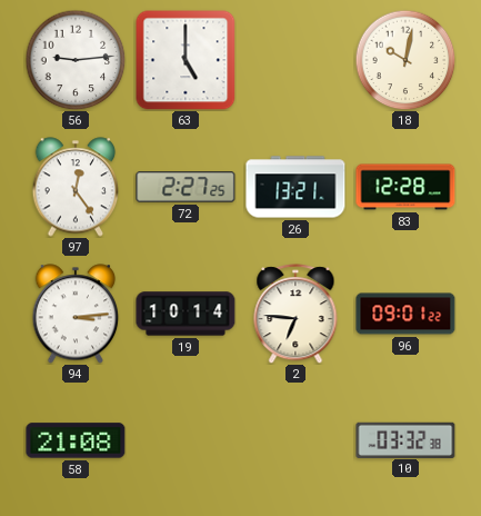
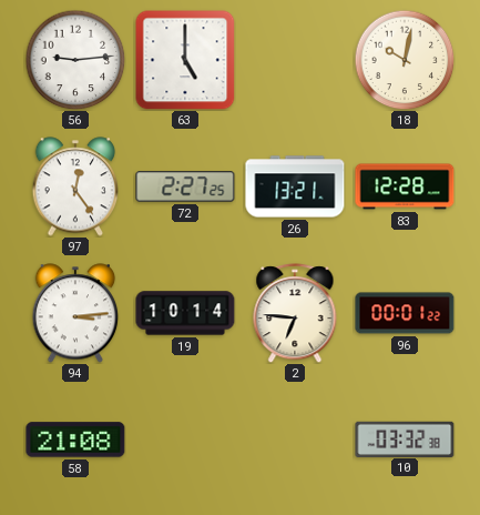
96: 09:01 -> 00:01 (405, 313)
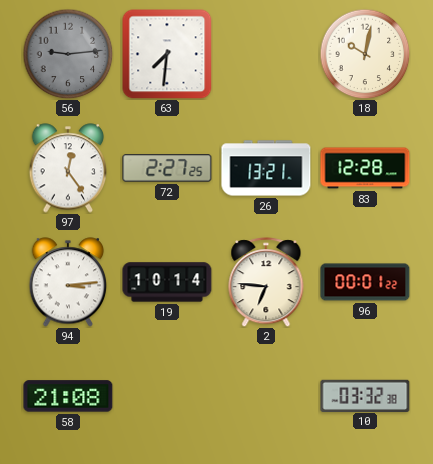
56 dial: white -> grey (68, 54)
63: 5:00 -> 7:31 (167, 54)
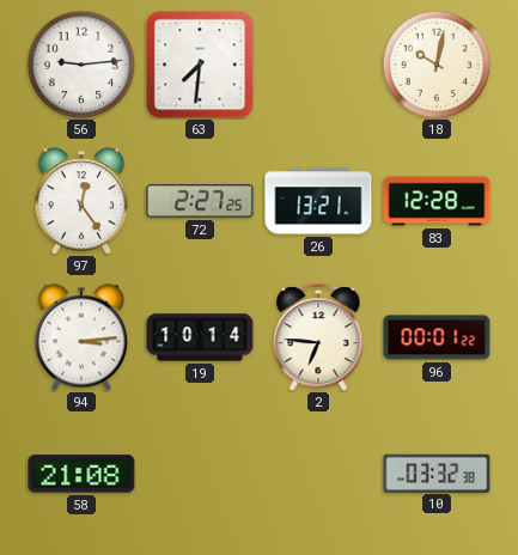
56 dial: grey -> white (81, 65)
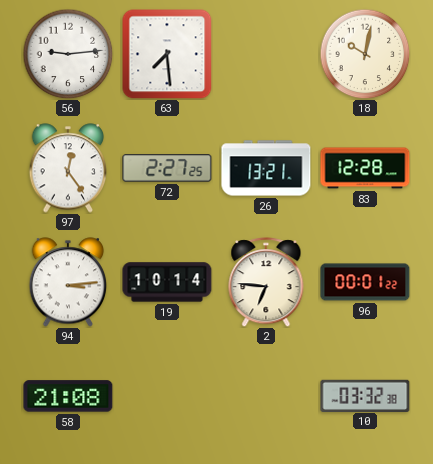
63: 7:31 -> 7:29 (167, 54)
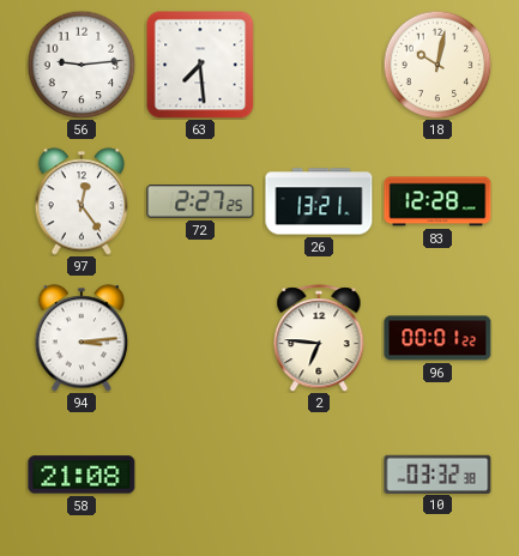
19: 10:14 -> none (167, 282)
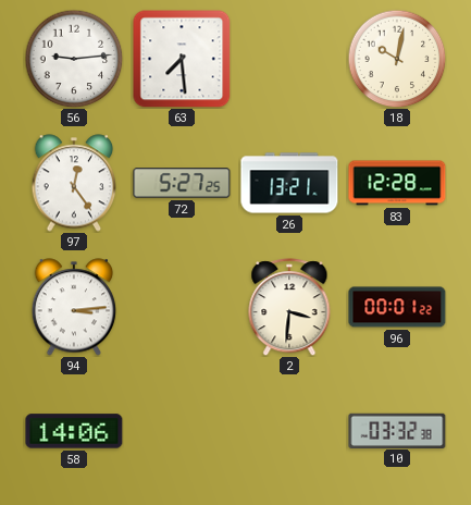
72: 2:27 -> 5:27 (182, 183)
2: 6:46 -> 3:31 (289, 307)
58: 21:08 -> 14:06 (74, 431)
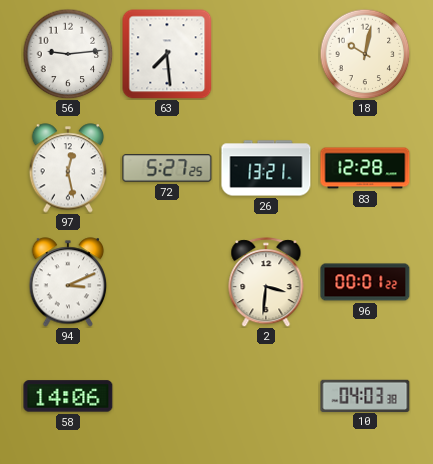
97: 12:24 -> 12:28 (68, 168)
94: 3:14 -> 3:11 (68, 282)
10: 03:32 -> 04:03 (365, 395)
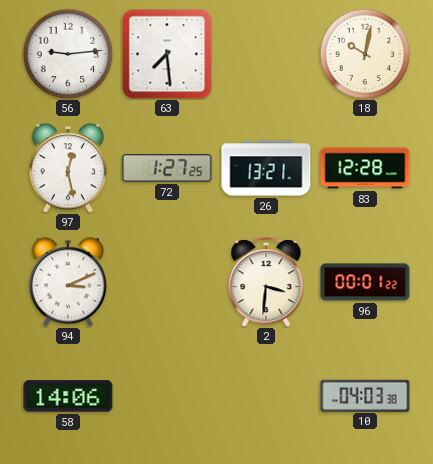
72: 5:27 -> 1:27 (167, 168)
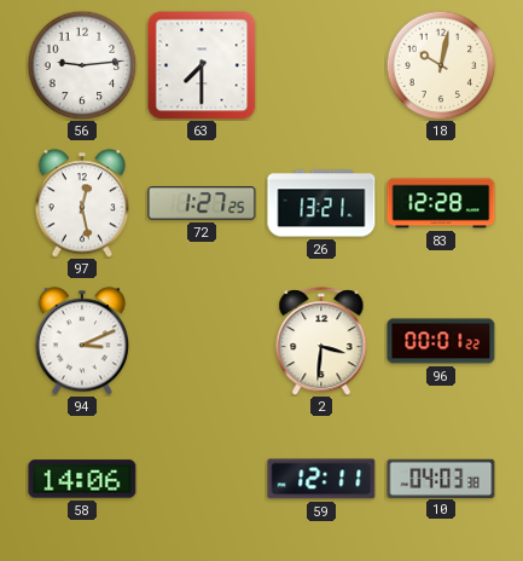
63: 7:29 -> 7:30 (202, 65)
59: none -> 12:11 (321, 479)
